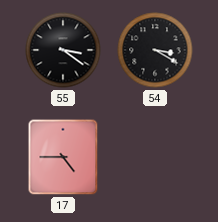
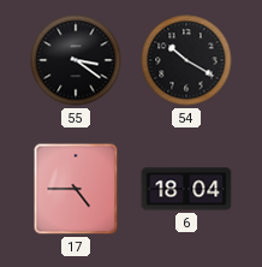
54: 3:20 -> 10:20 (186, 60)
6: none -> 18:04 (186, 189)
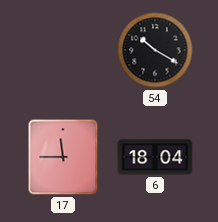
55: 3:21 -> none (76, 60)
17: 4:45 -> 11:45 (63, 157)
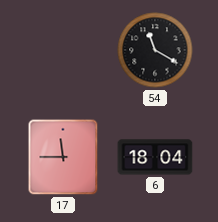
54: 10:20 -> 11:20 (155, 50)
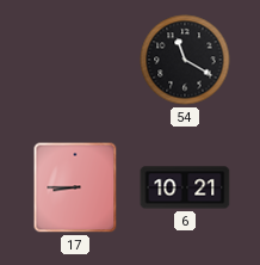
17: 11:45 -> 8:45 (75, 187)
6: 18:04 -> 10:21 (185, 187)
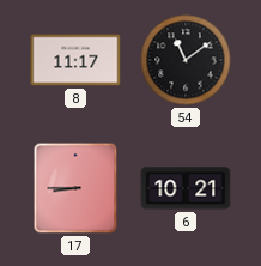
8: none -> 11:17 (75, 60)
54: 11:20 -> 11:09 (186, 60)
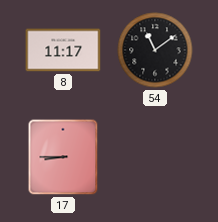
6: 10:21 -> none (186, 188)
